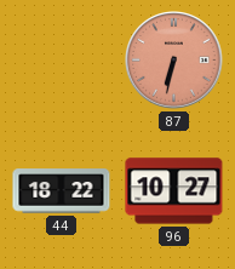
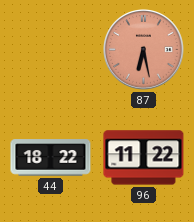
87: 6:32 -> 6:28 (144, 50)
96: 10:27 -> 11:22 (144, 158)
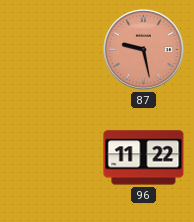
87: 6:28 -> 9:28 (144, 50)
44: 18:22 -> none (51, 158)
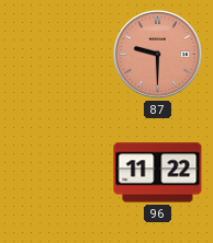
87: 9:28 -> 9:30 (158, 55)
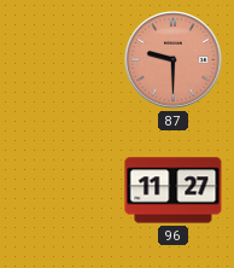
96: 11:22 -> 11:27 (174, 191)
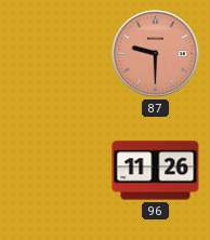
96: 11:27 -> 11:26 (156, 171)
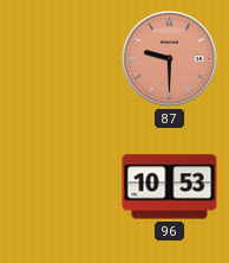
96: 11:26 -> 10:53 (170, 187)
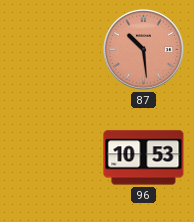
87: 9:30 -> 10:29 (144, 50)
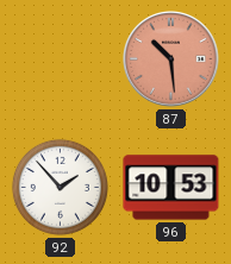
92: none -> 1:53 (60, 187)
